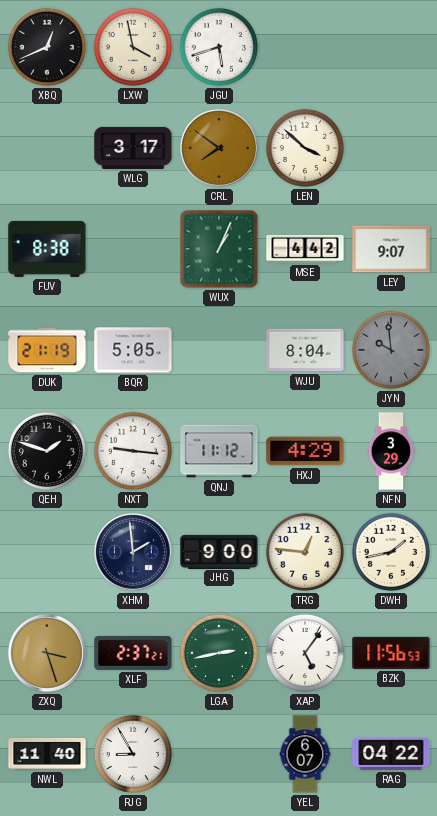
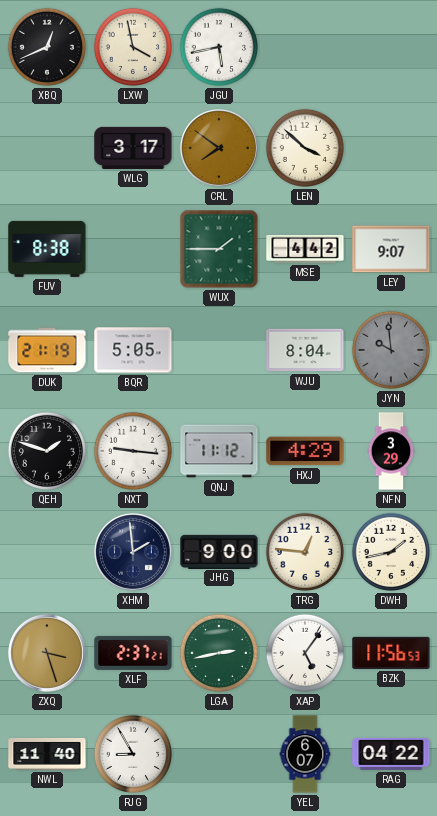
JGU: 5:42 -> 5:43 (219, 47)
WUX: 1:04 -> 1:45 (219, 249)
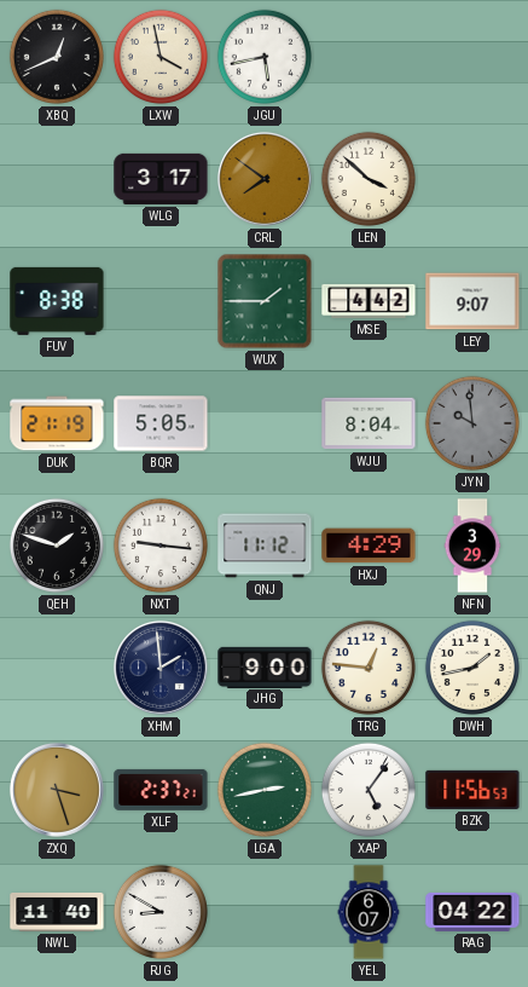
RJG: 8:55 -> 8:50 (161, 912)
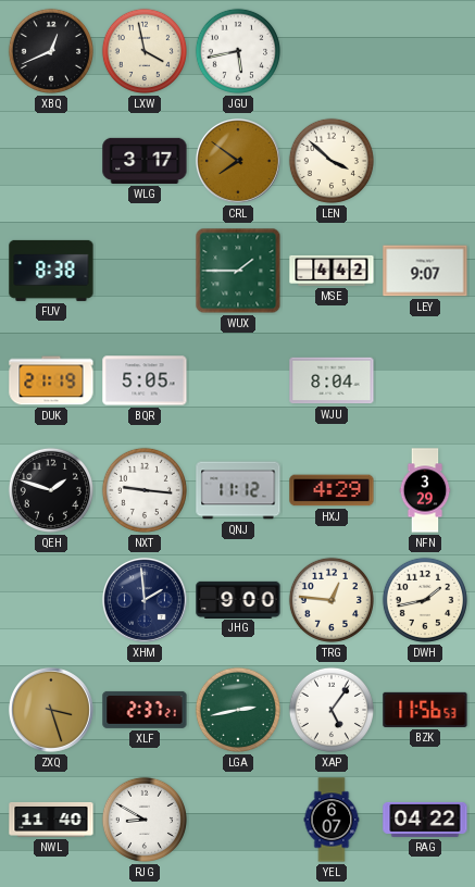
JYN: 9:59 -> none (472, 423)
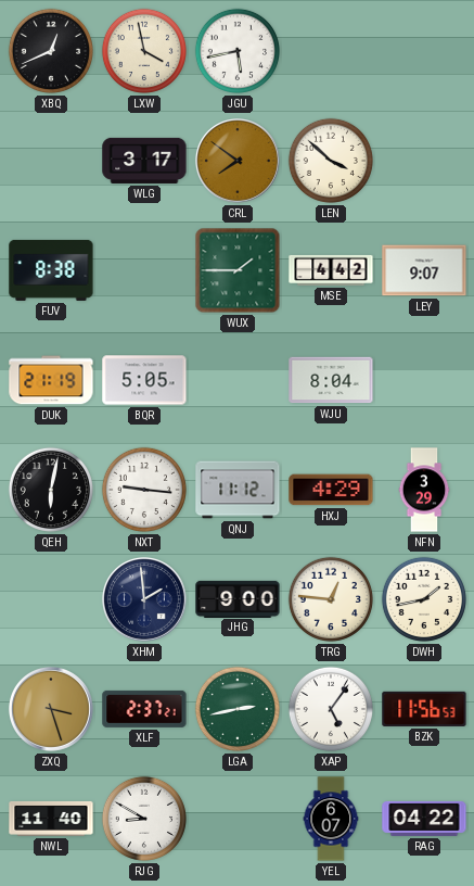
QEH: 1:48 -> 6:02 (51, 490)
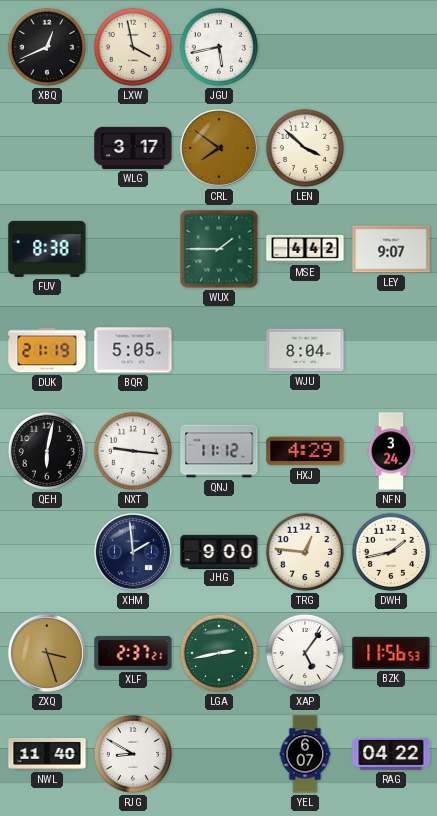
NFN: 3:29 -> 3:24 (391, 451)
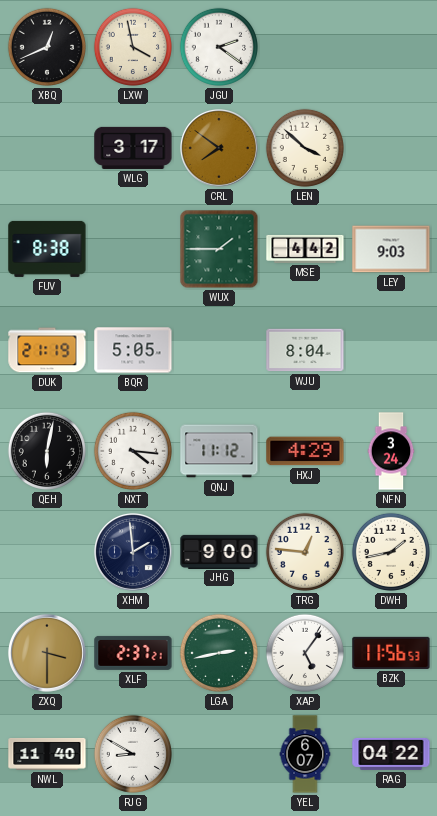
JGU: 5:43 -> 2:21 (219, 47)
LEY: 9:07 -> 9:03 (391, 249)
NXT: 9:16 -> 4:16 (133, 451)
ZXQ: 3:27 -> 3:30 (47, 653)
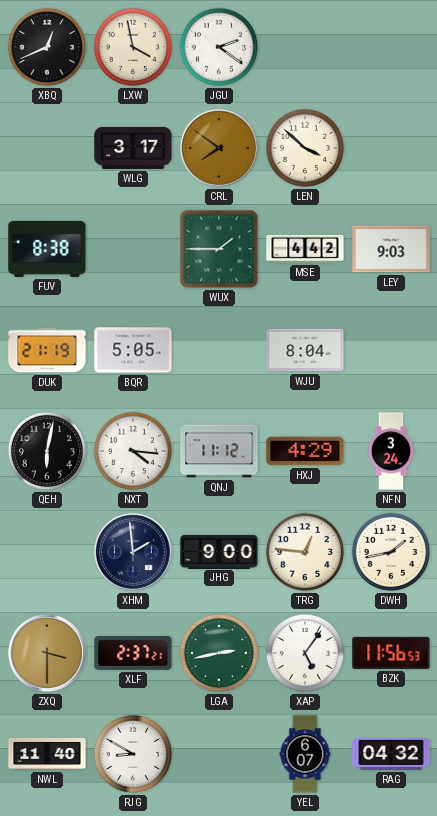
RAG: 04:22 -> 04:32 (391, 754)
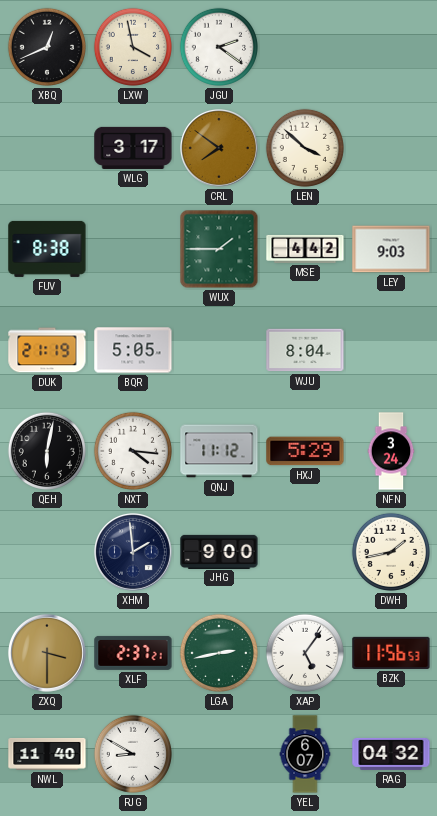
HXJ: 4:29 -> 5:29 (305, 451)
TRG: 12:46 -> none (305, 552)
